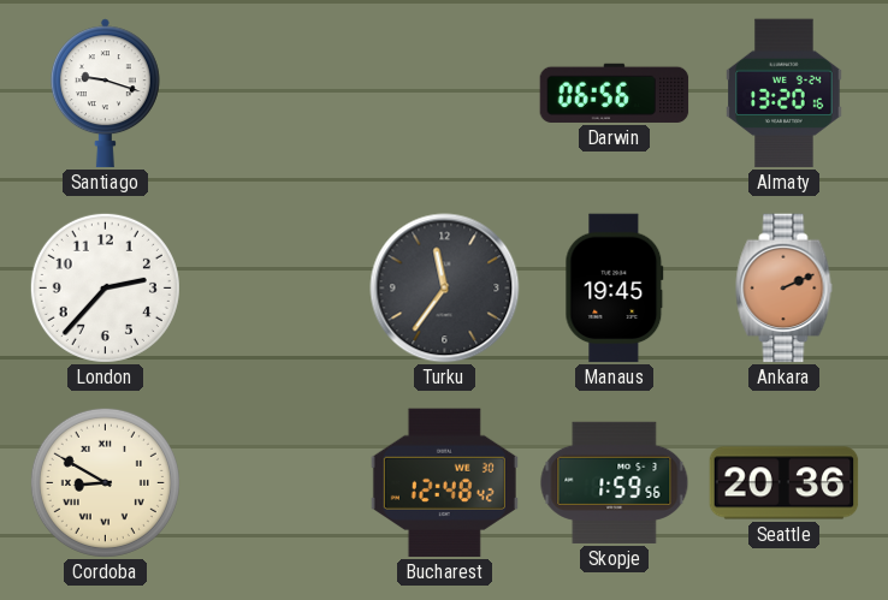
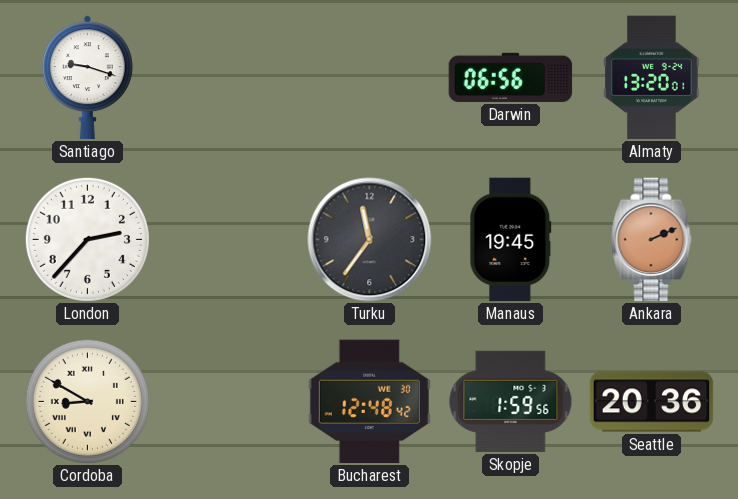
Almaty: 13:20:16 -> 13:20:01 (652, 78)
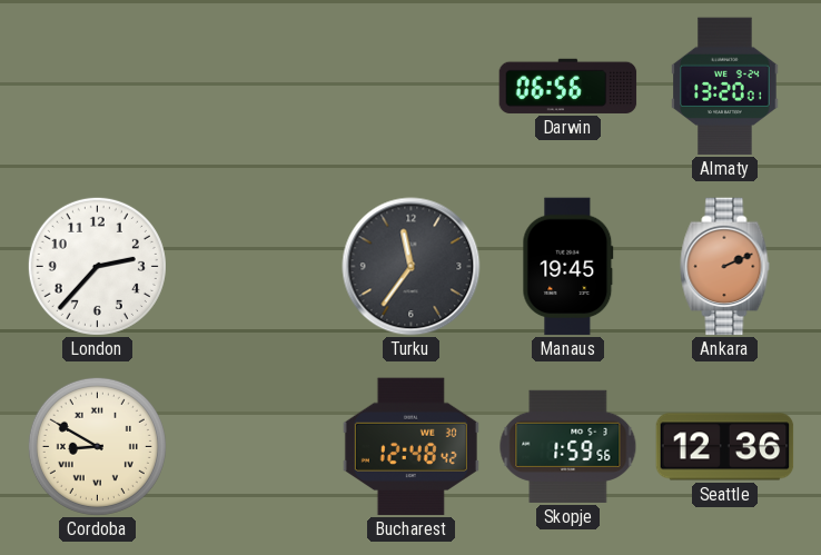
Santiago: 9:18 -> none (87, 78)
Seattle: 20:36 -> 12:36 (725, 447)
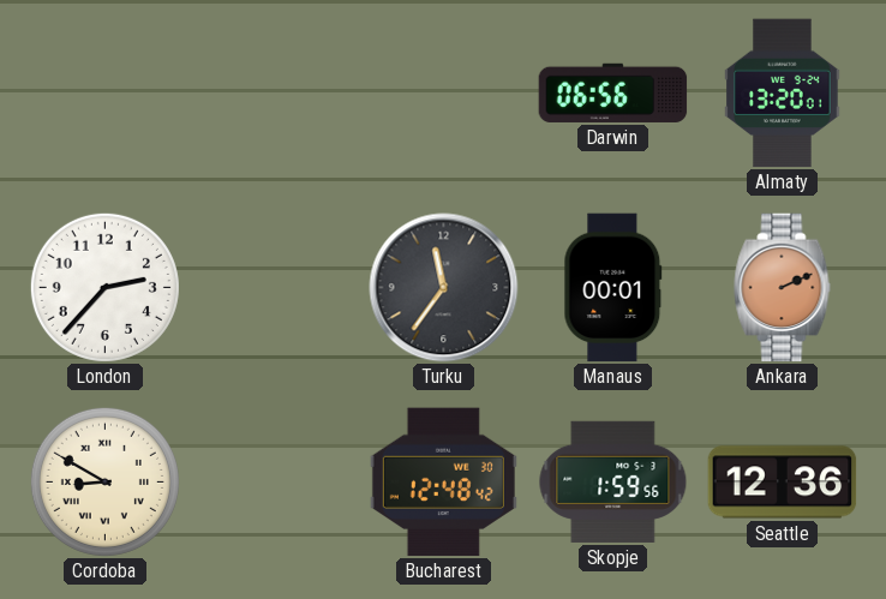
Manaus: 19:45 -> 00:01 (613, 288)
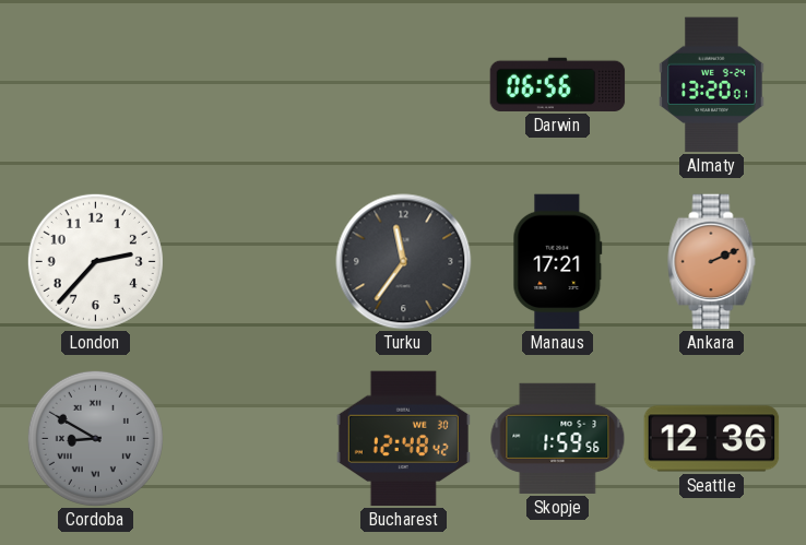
Manaus: 00:01 -> 17:21 (558, 262)
Cordoba dial: cream -> grey (95, 438)
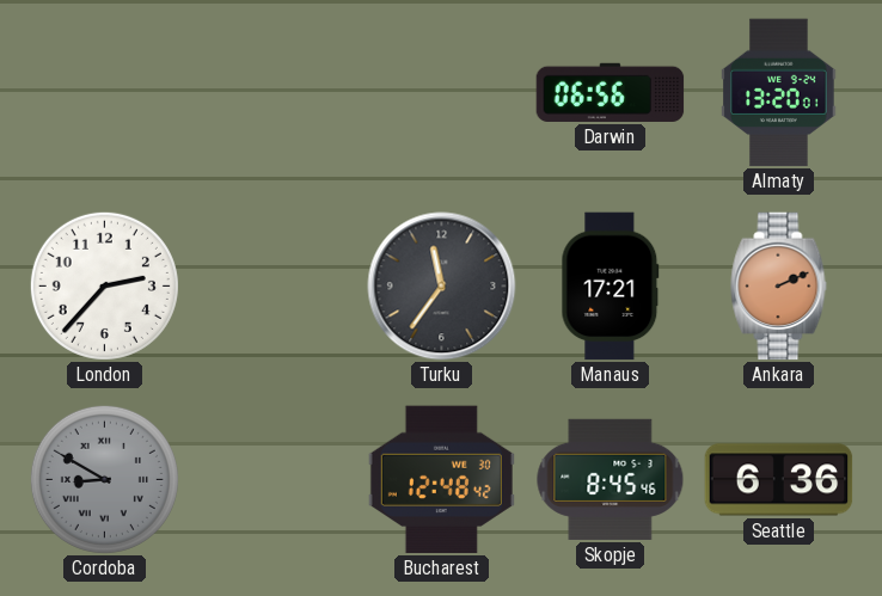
Skopje: 1:59 -> 8:45 (611, 479)
Seattle: 12:36 -> 6:36 (779, 480)
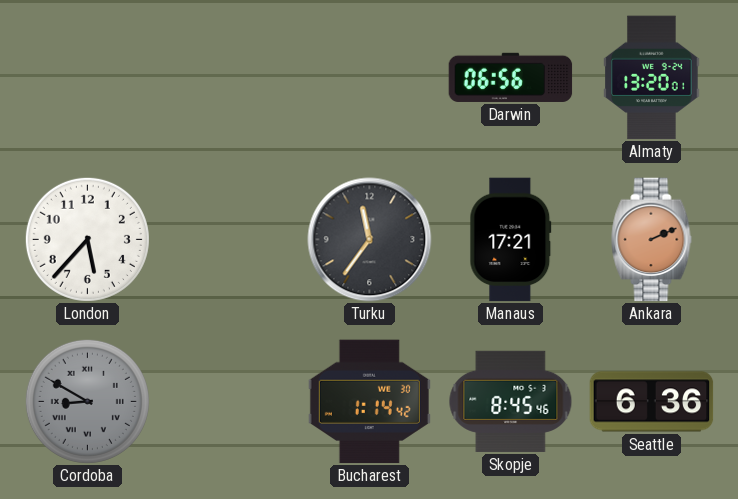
London: 2:37 -> 5:37 (87, 239)
Bucharest: 12:48 -> 1:14 (369, 402)
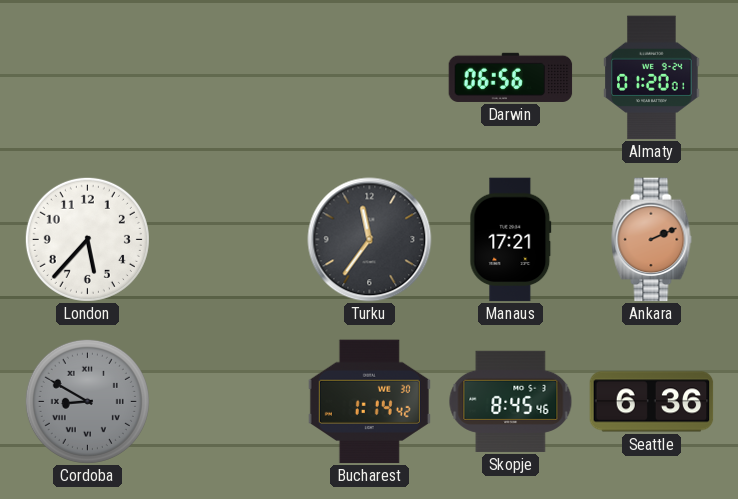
Almaty: 13:20 -> 01:20 (652, 78)
